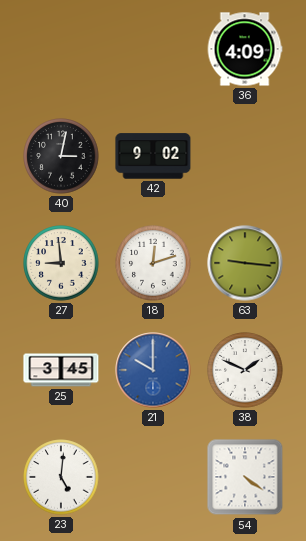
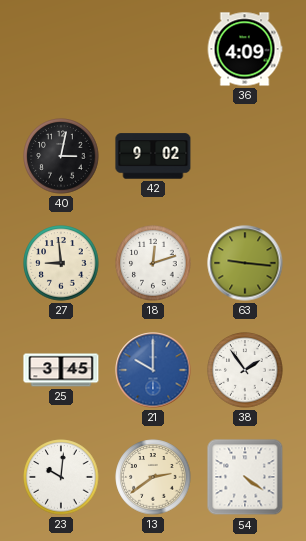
38: 1:49 -> 1:54 (245, 370)
23: 5:01 -> 10:01 (61, 477)
13: none -> 2:39 (153, 477)
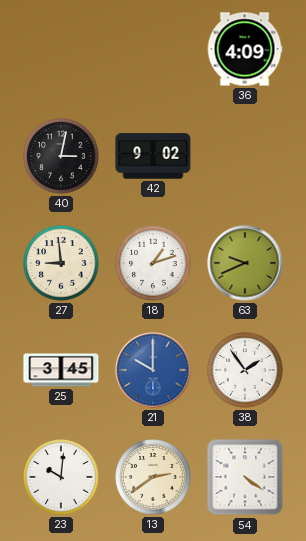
18: 12:12 -> 1:12 (153, 263)
63: 9:16 -> 9:41 (245, 263)
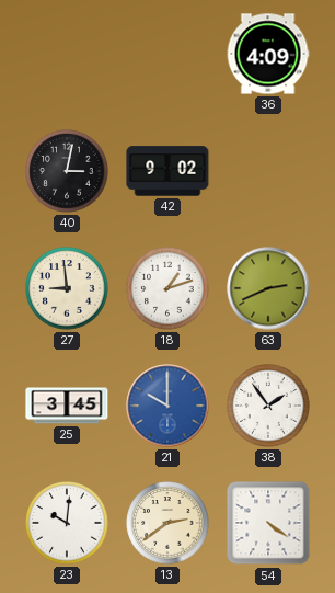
63: 9:41 -> 2:41 (268, 288)
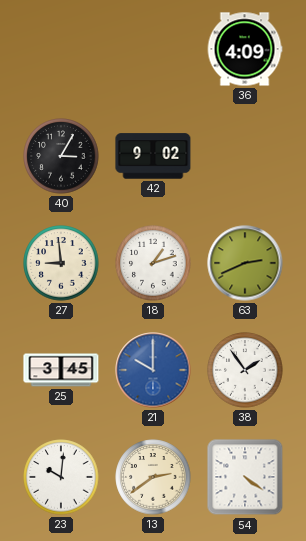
40: 3:02 -> 3:05 (61, 156)
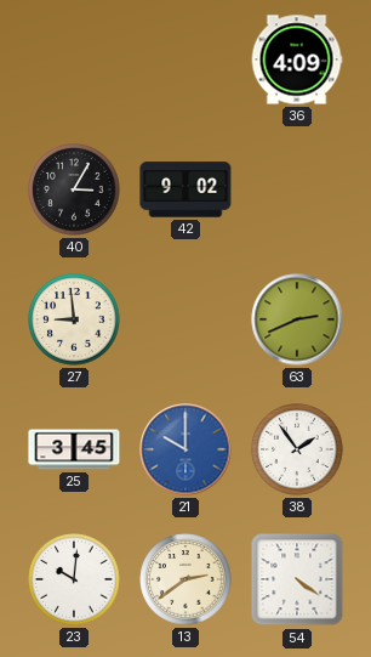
18: 1:12 -> none (153, 263)
